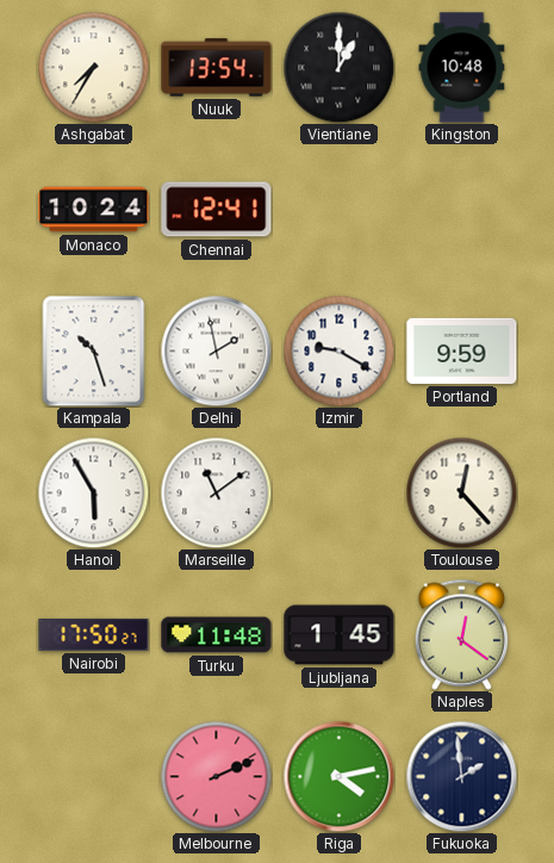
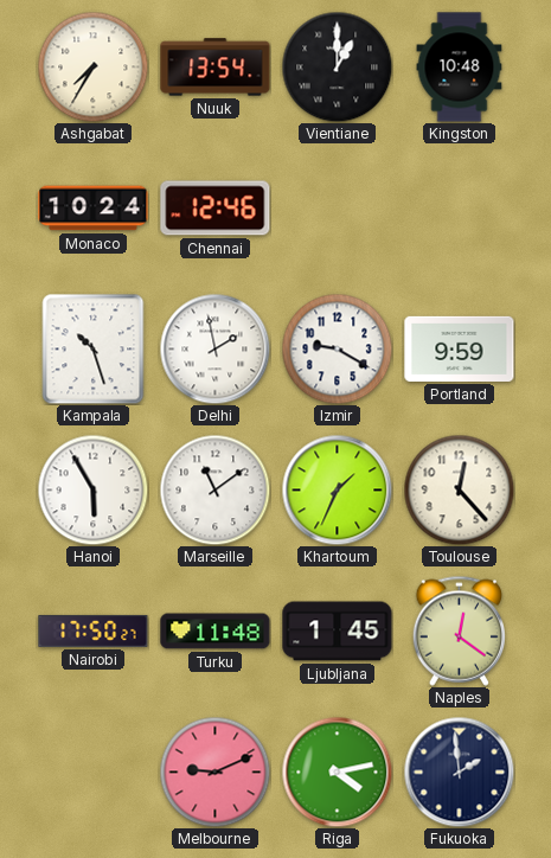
Chennai: 12:41 -> 12:46 (216, 209)
Khartoum: none -> 1:34 (337, 489)
Melbourne: 2:11 -> 9:11 (214, 771)
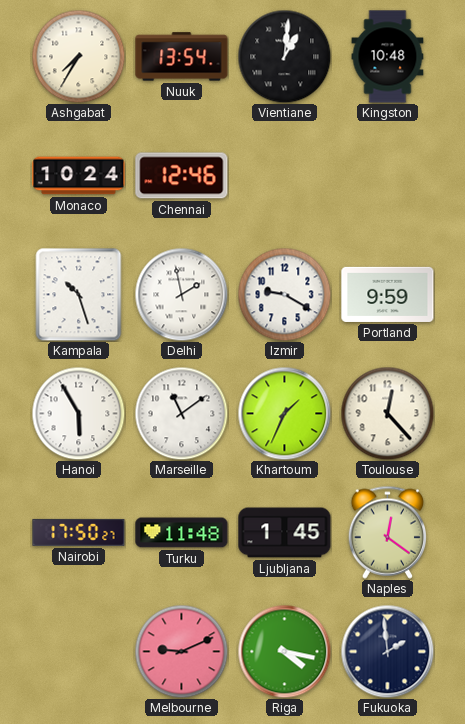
Vientiane: 1:00 -> 1:01 (284, 56)
Riga: 4:13 -> 4:17 (284, 651)
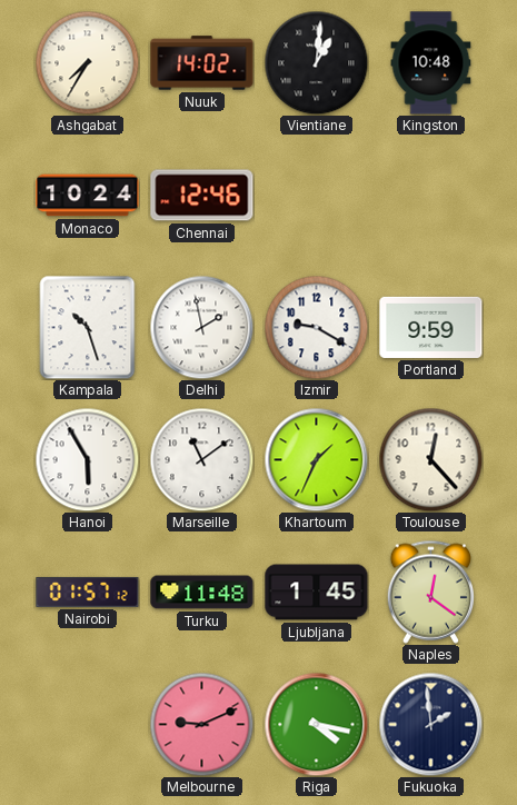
Nuuk: 13:54 -> 14:02 (202, 63)
Nairobi: 17:50 -> 01:57 (88, 592)
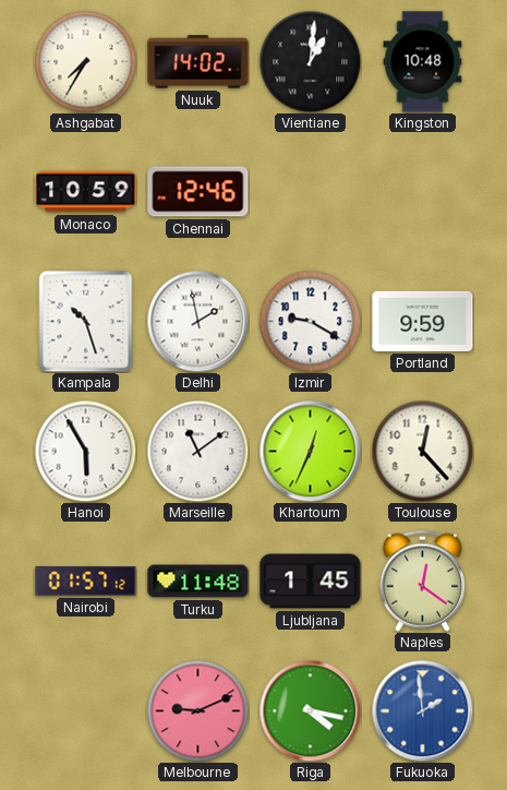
Monaco: 10:24 -> 10:59 (86, 192)
Khartoum: 1:34 -> 12:34 (310, 451)
Fukuoka dial: navy -> blue (422, 710)
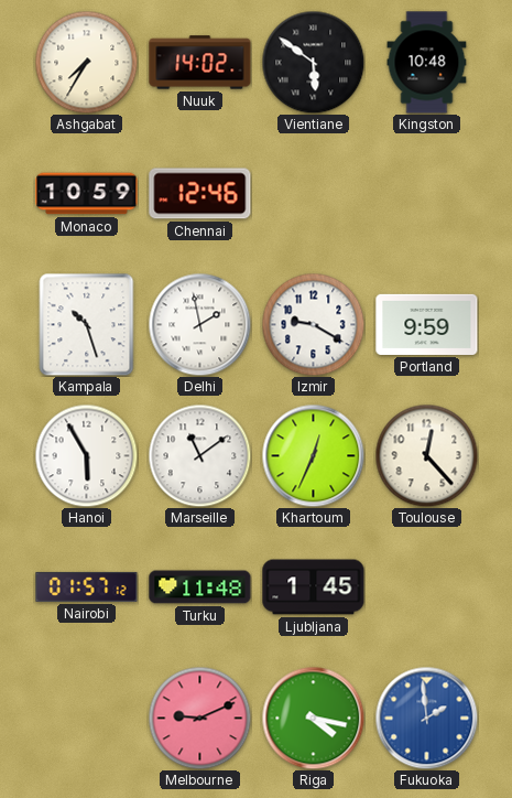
Vientiane: 1:01 -> 5:51 (313, 62)
Naples: 12:21 -> none (422, 580)
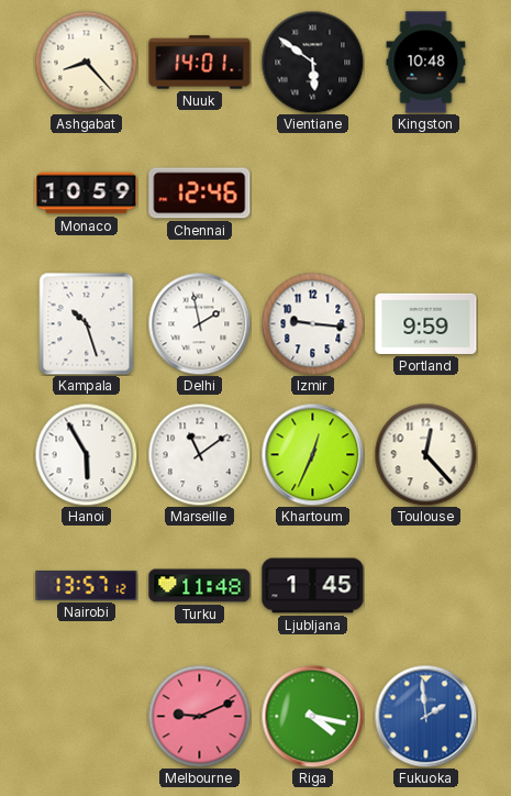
Ashgabat: 7:35 -> 8:23 (86, 62)
Nuuk: 14:02 -> 14:01 (200, 63)
Izmir: 9:20 -> 9:16 (312, 323)
Nairobi: 01:57 -> 13:57 (87, 585)
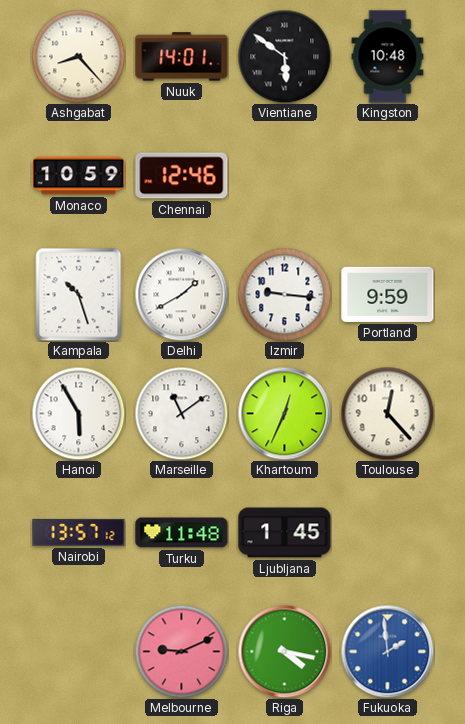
Delhi: 1:58 -> 1:40 (181, 294)
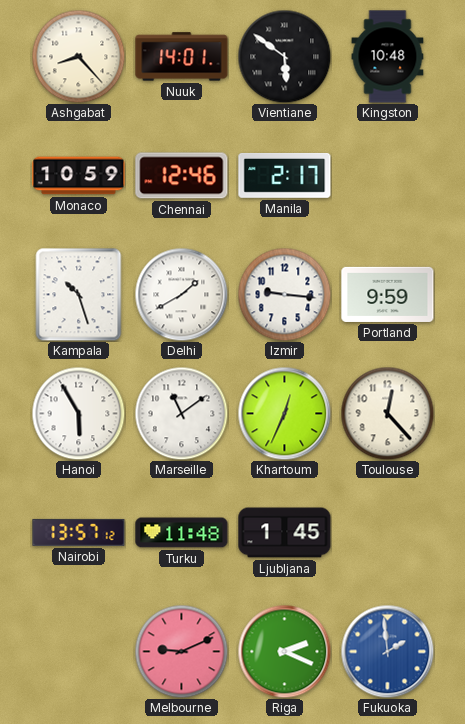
Manila: none -> 2:17 (285, 175)
Riga: 4:17 -> 2:19 (284, 651)
